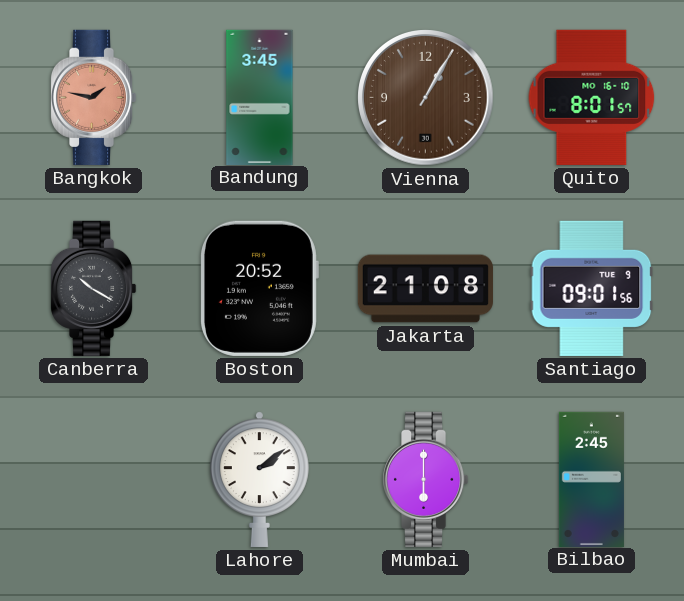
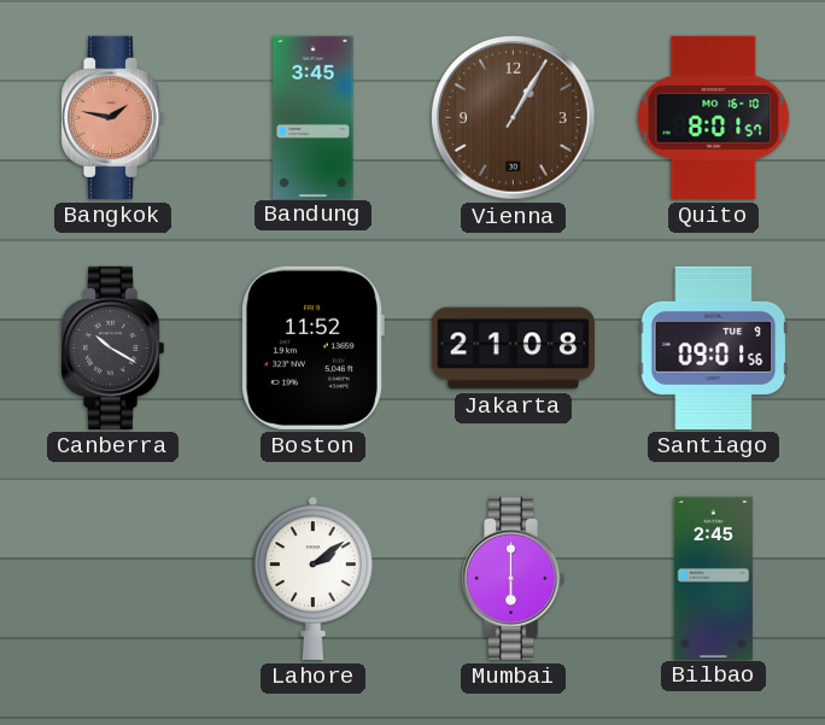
Boston: 20:52 -> 11:52 (314, 347)
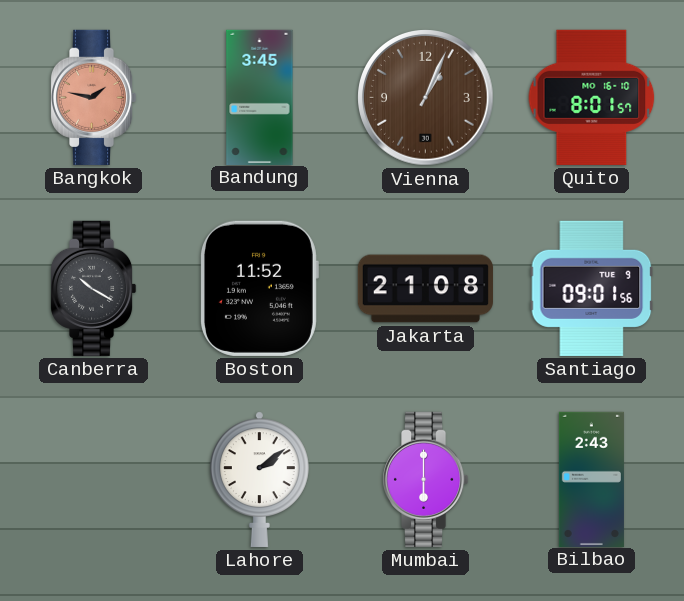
Vienna: 1:05 -> 1:04 (426, 98)
Bilbao: 2:45 -> 2:43 (591, 479)
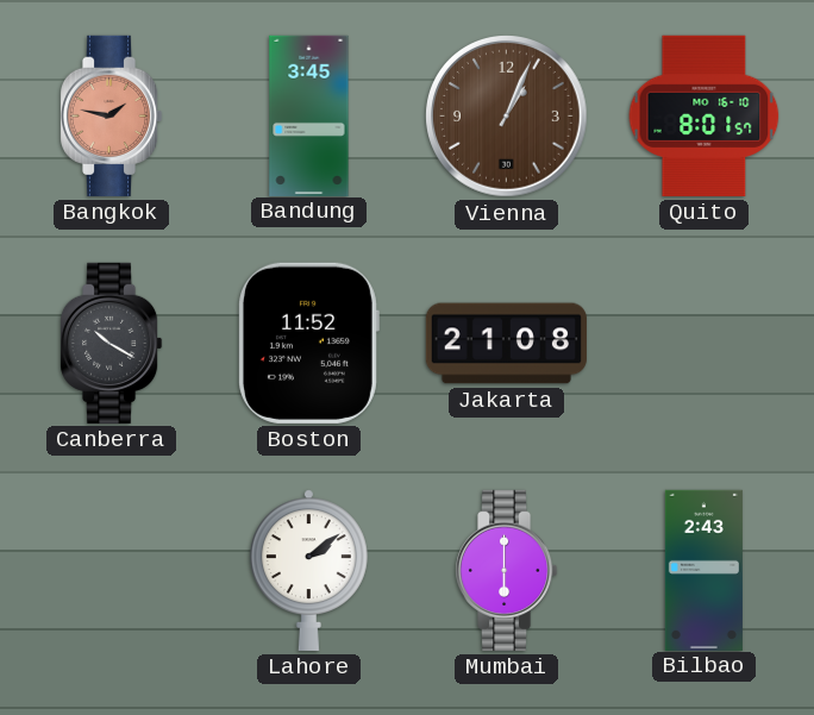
Santiago: 09:01 -> none (592, 288)
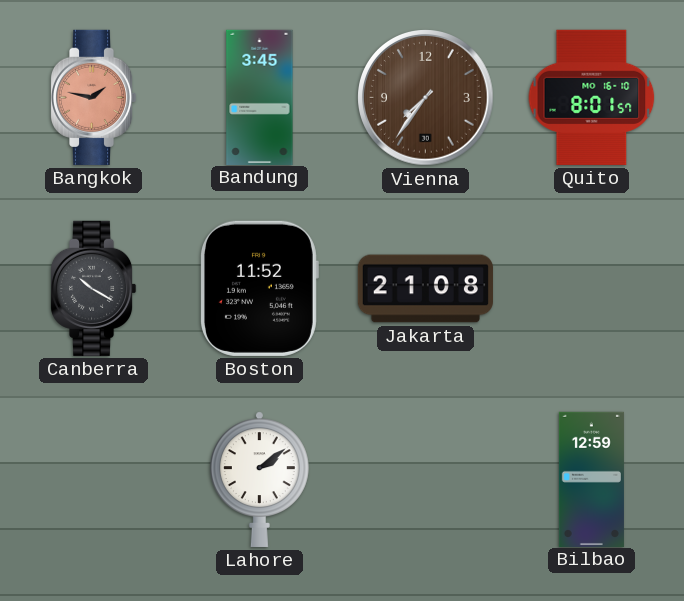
Vienna: 1:04 -> 7:36 (426, 98)
Mumbai: 6:00 -> none (506, 570)
Bilbao: 2:43 -> 12:59 (591, 479)
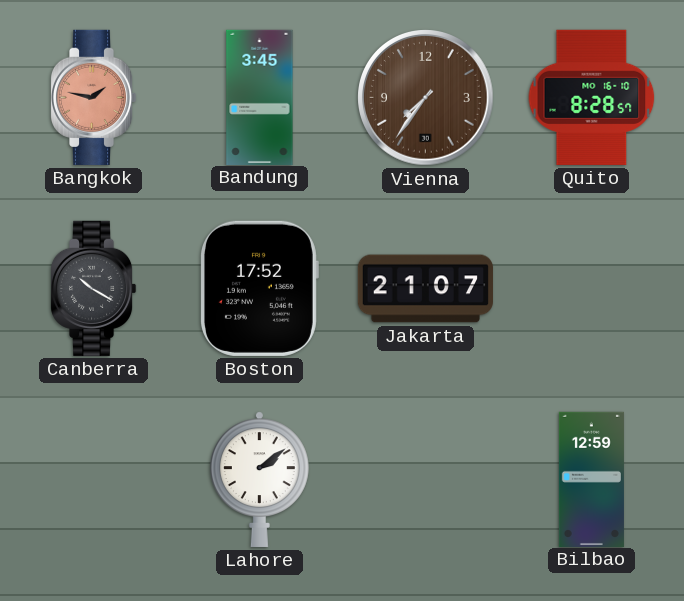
Quito: 8:01 -> 8:28 (592, 97)
Boston: 11:52 -> 17:52 (260, 288)
Jakarta: 21:08 -> 21:07 (425, 289)
